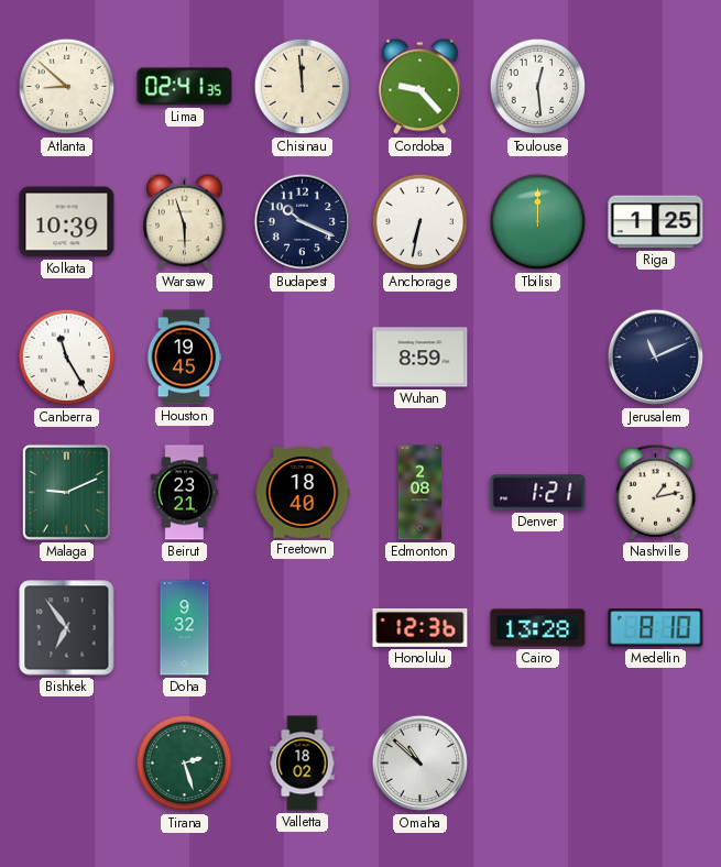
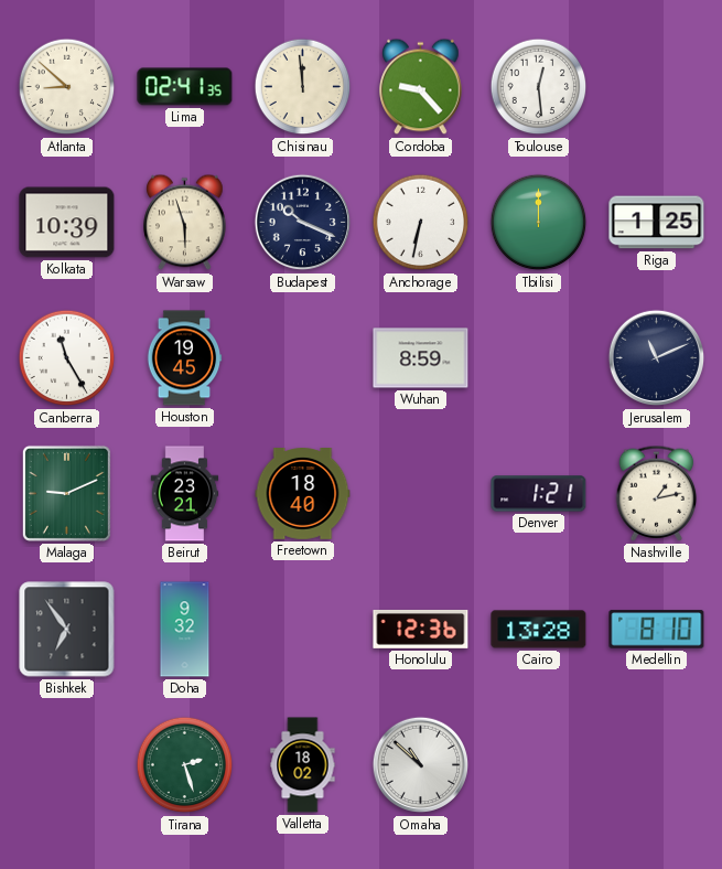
Edmonton: 2:08 -> none (419, 493)
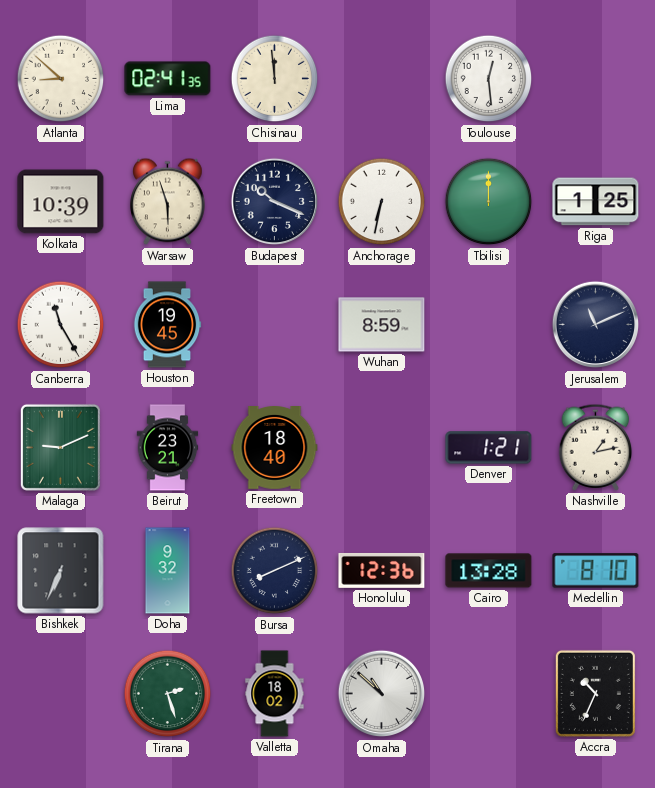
Cordoba: 9:23 -> none (421, 87)
Bishkek: 6:54 -> 6:34 (61, 571)
Bursa: none -> 8:11 (275, 571)
Accra: none -> 10:34 (595, 693)
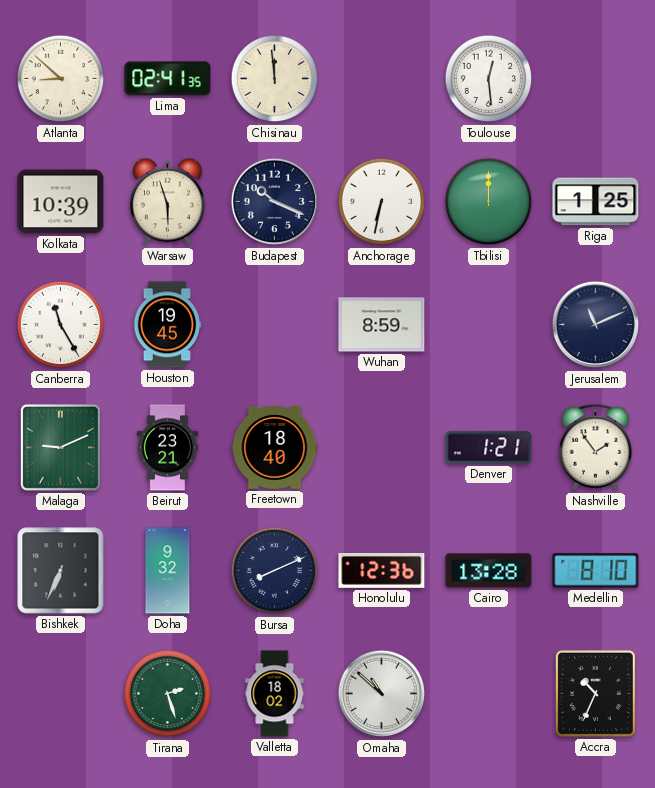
Nashville: 1:13 -> 1:54 (596, 447)
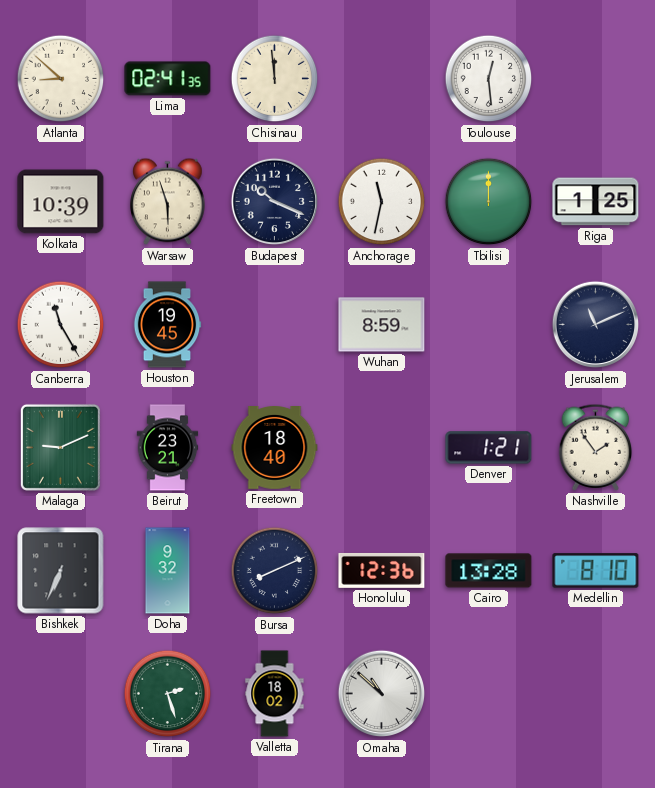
Anchorage: 6:32 -> 11:32 (382, 202)
Accra: 10:34 -> none (595, 693)
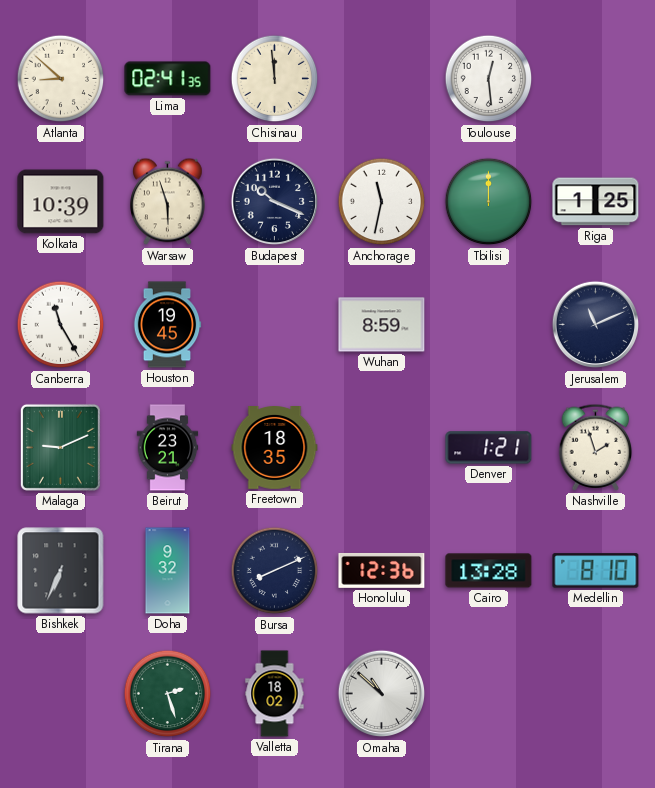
Freetown: 18:40 -> 18:35 (275, 448)
Nashville: 1:54 -> 1:57 (596, 447)
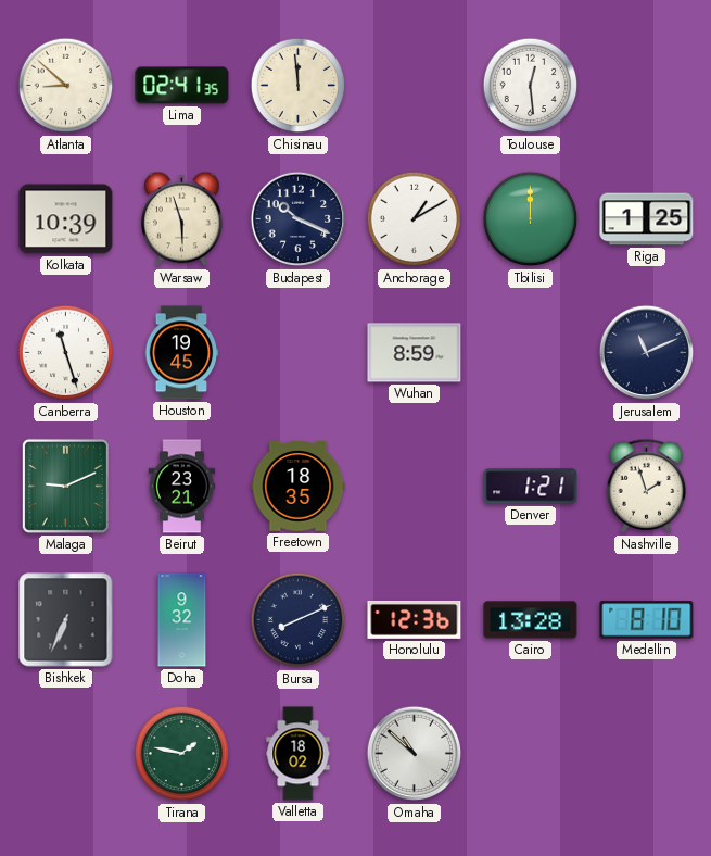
Anchorage: 11:32 -> 1:10 (415, 219)
Canberra: 11:25 -> 11:27 (66, 353)
Tirana: 2:27 -> 1:47 (182, 754)
